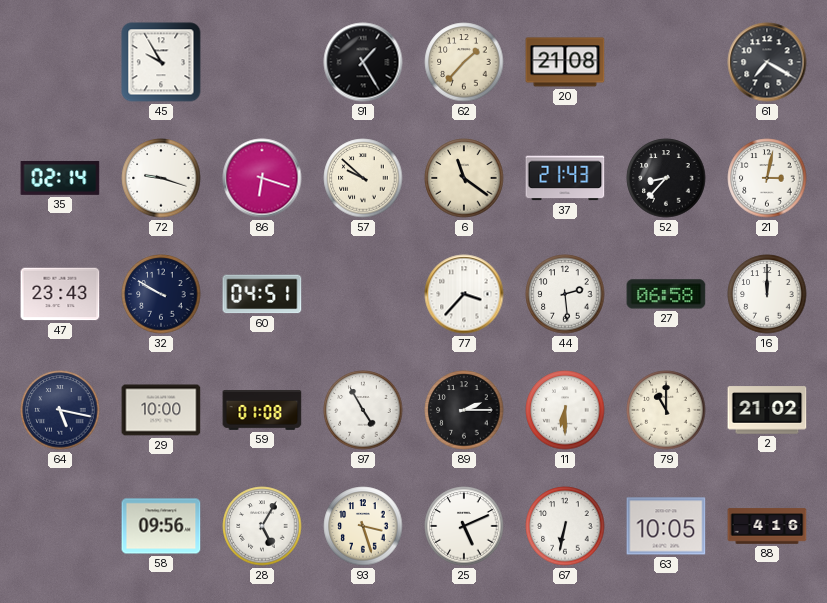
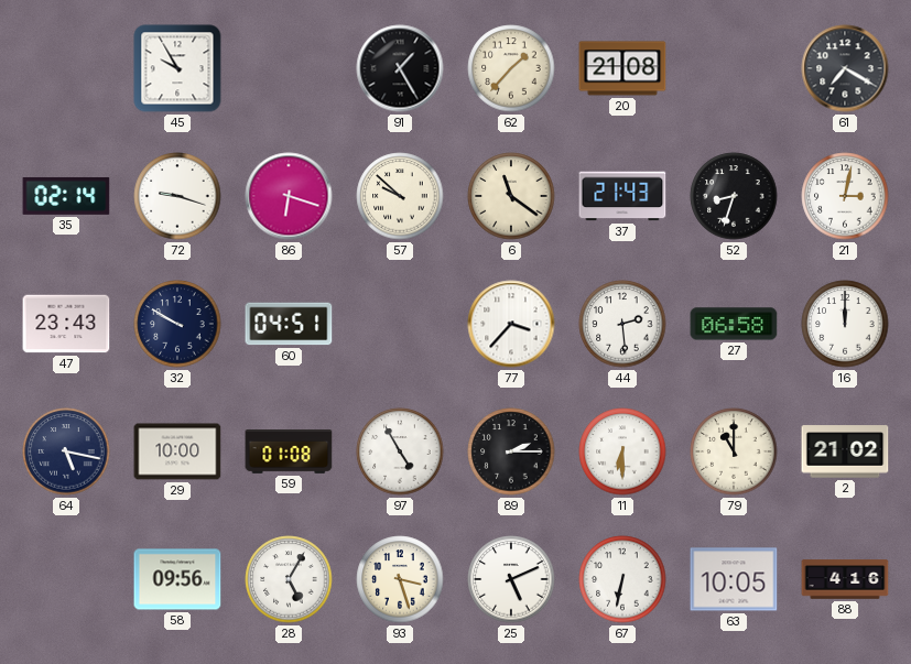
52: 8:37 -> 8:33 (734, 196)
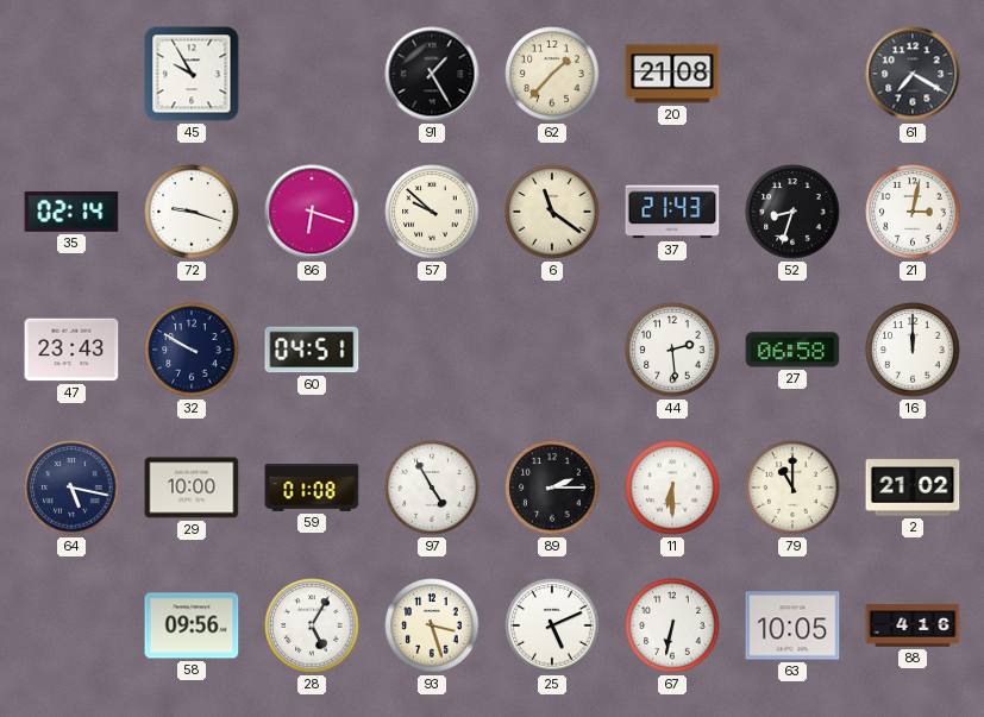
77: 3:37 -> none (511, 324)
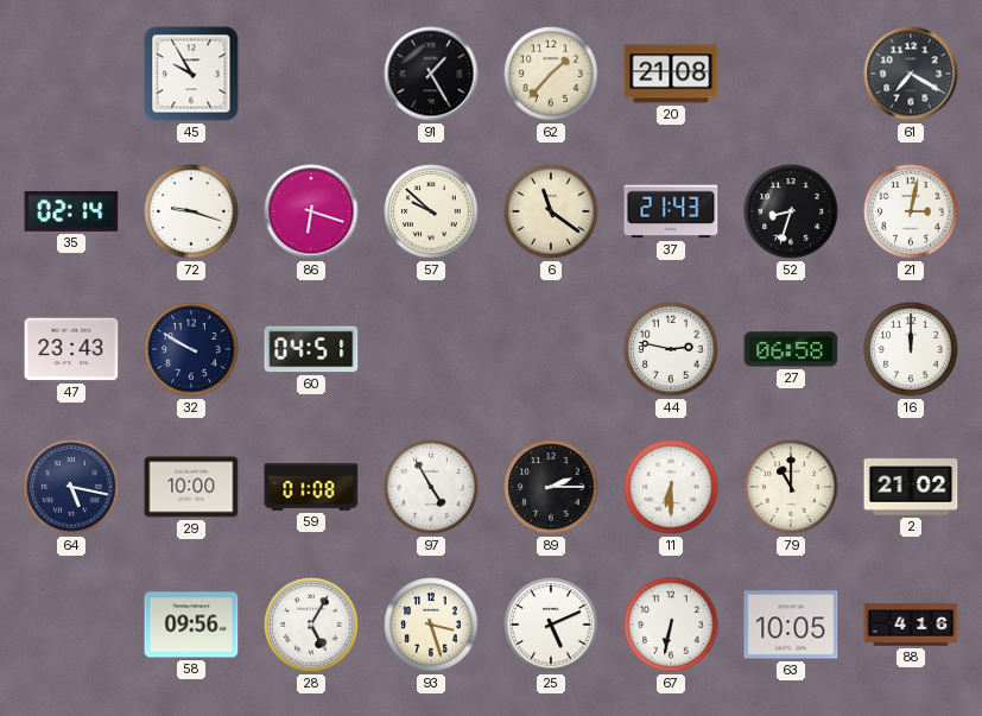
44: 2:29 -> 2:47 (671, 349)
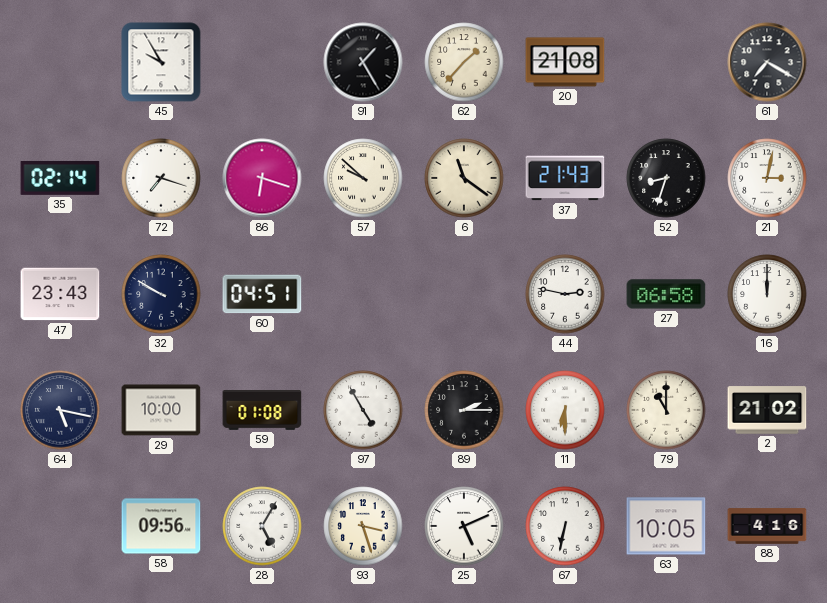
72: 9:18 -> 7:18 (161, 178)
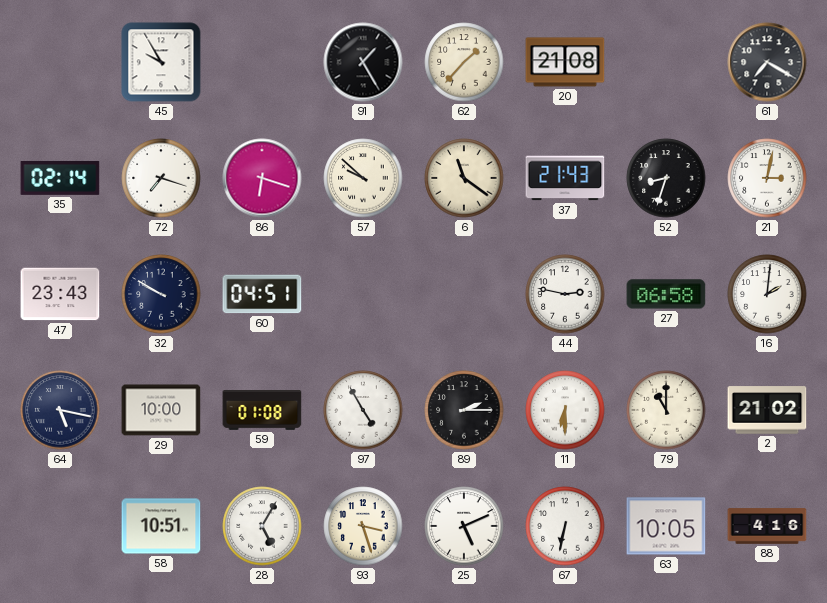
16: 12:00 -> 2:01 (767, 294)
58: 09:56 -> 10:51 (161, 526)
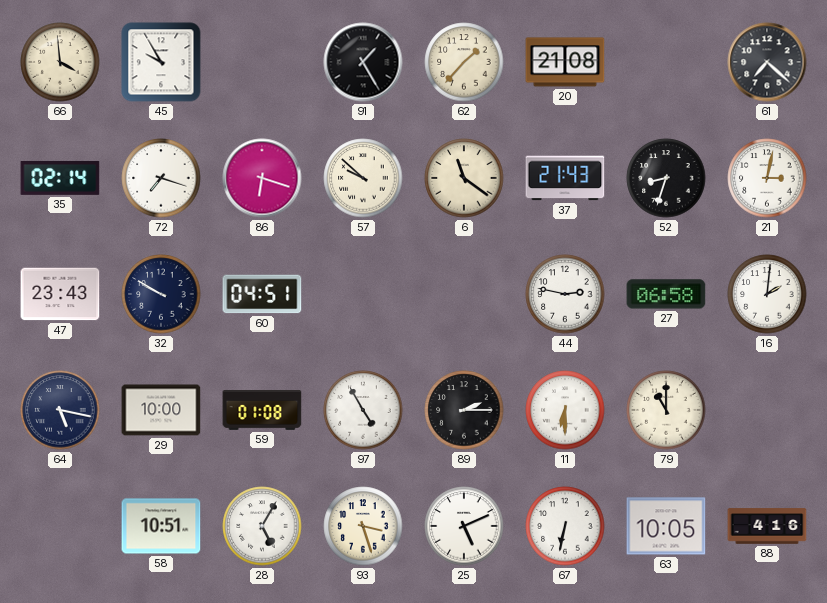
66: none -> 3:59 (60, 62)
61: 7:20 -> 7:22 (767, 62)
2: 21:02 -> none (767, 410)
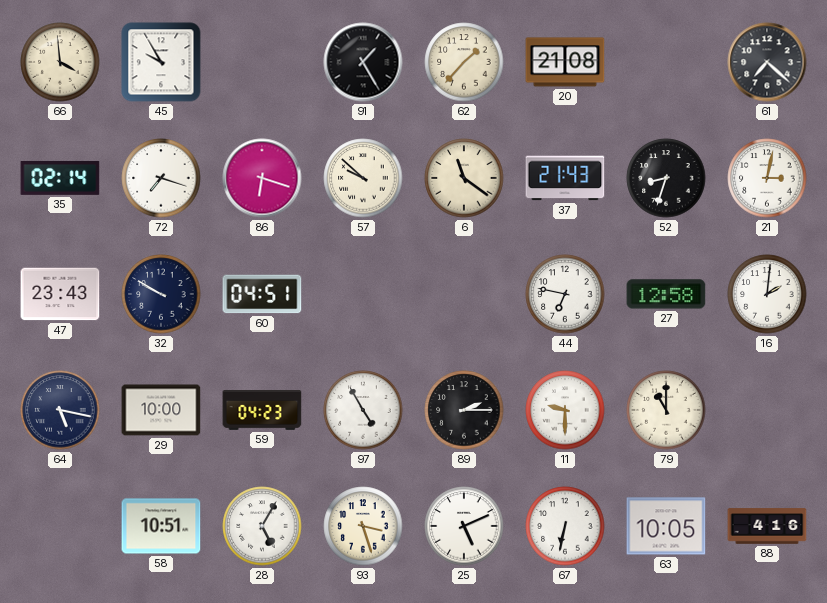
44: 2:47 -> 6:47 (565, 294)
27: 06:58 -> 12:58 (666, 294)
59: 01:08 -> 04:23 (262, 411)
11: 6:30 -> 9:30 (565, 410)
